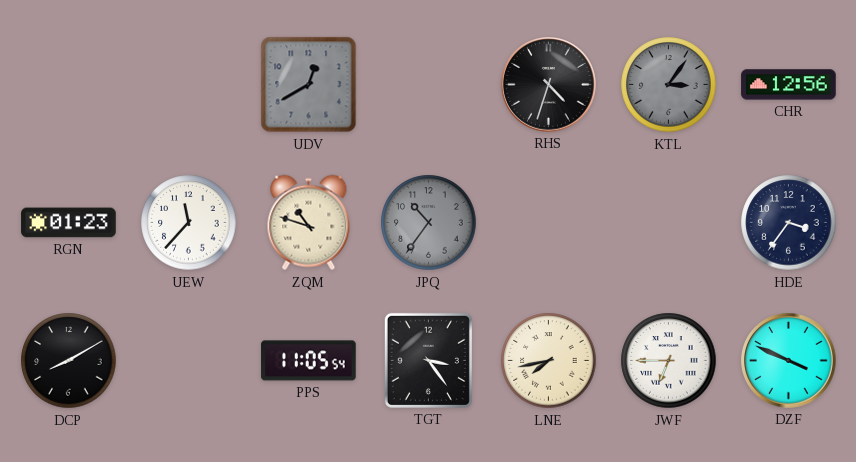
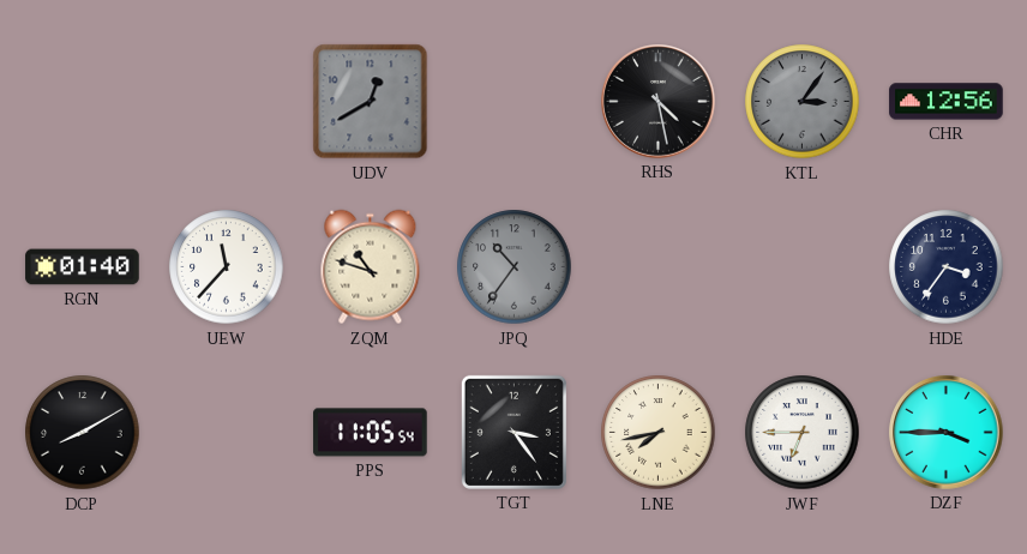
RHS: 4:33 -> 4:28 (659, 102)
RGN: 01:23 -> 01:40 (83, 267)
DZF: 3:49 -> 3:45 (947, 433)
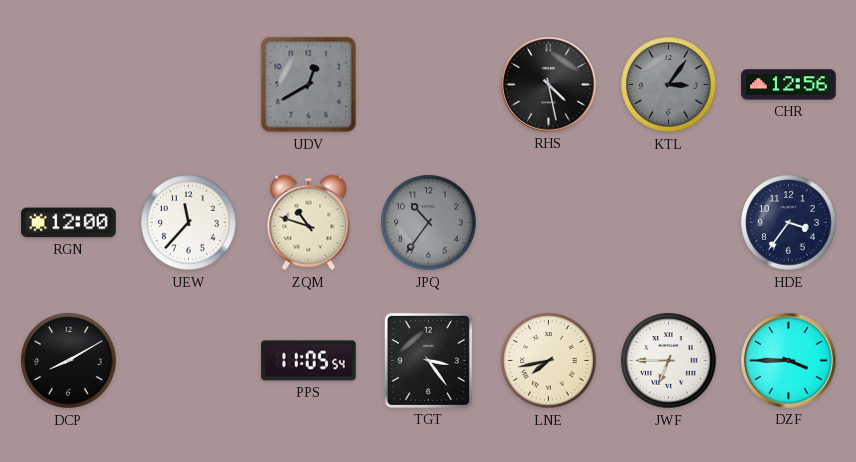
RGN: 01:40 -> 12:00 (69, 223)
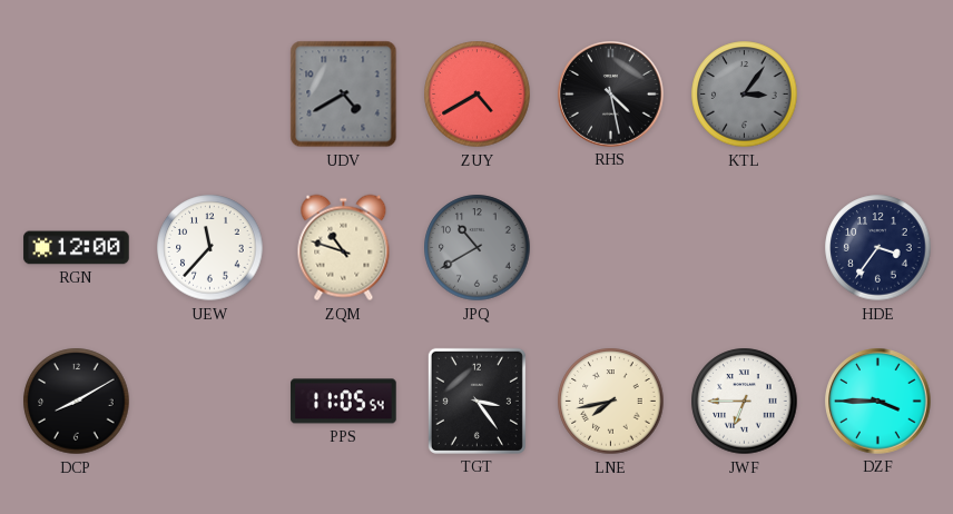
UDV: 12:40 -> 4:40 (344, 95)
ZUY: none -> 4:40 (478, 95)
CHR: 12:56 -> none (789, 85)
JPQ: 10:36 -> 10:40 (478, 248)
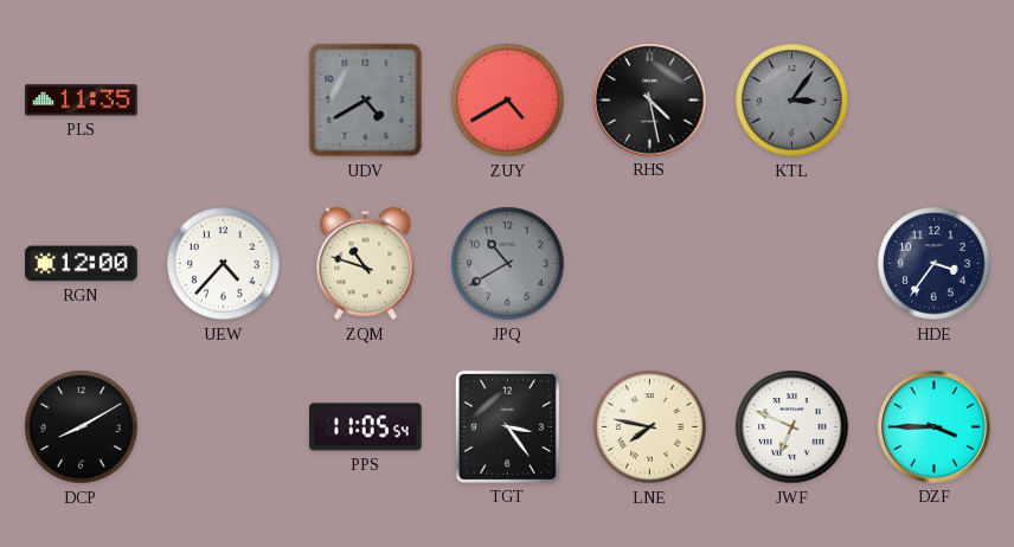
PLS: none -> 11:35 (82, 101)
UEW: 11:37 -> 4:37 (224, 264)
LNE: 7:43 -> 7:47 (650, 427)
JWF: 6:45 -> 6:49 (792, 427)
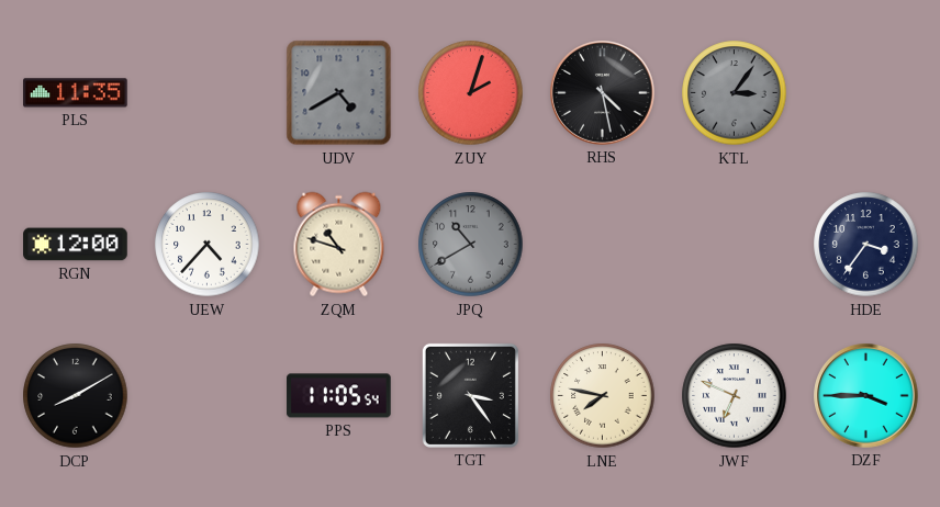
ZUY: 4:40 -> 2:03 (471, 93)
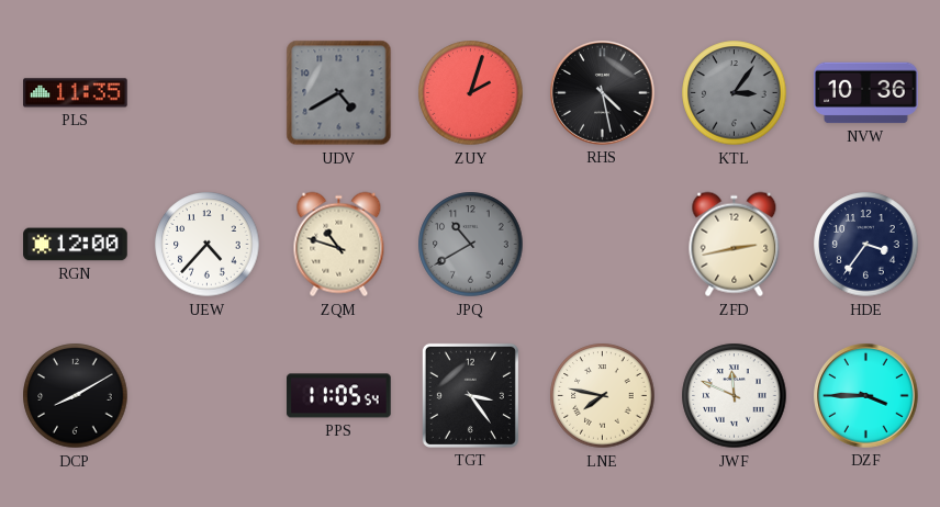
NVW: none -> 10:36 (866, 93)
ZFD: none -> 2:43 (735, 245)
JWF: 6:49 -> 11:49 (735, 396)
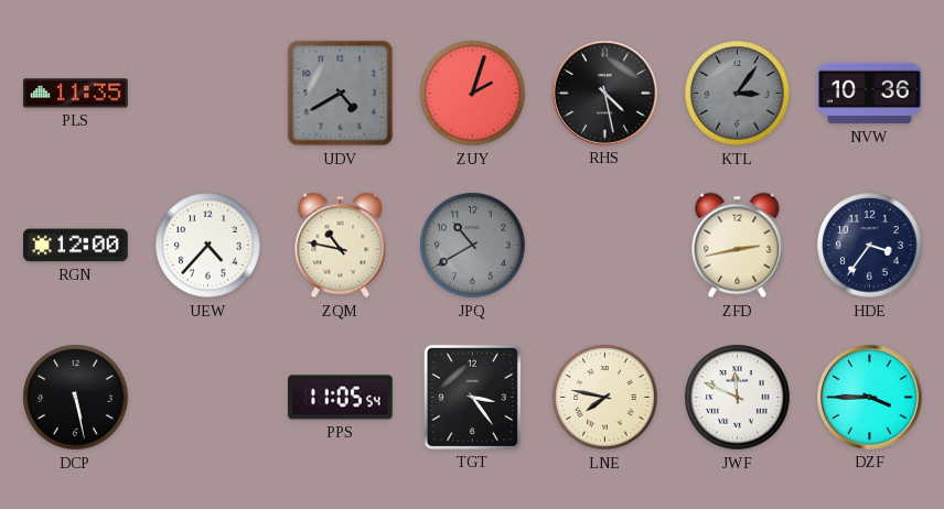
ZQM: 10:48 -> 10:47 (341, 246)
DCP: 8:10 -> 5:28 (76, 398)
